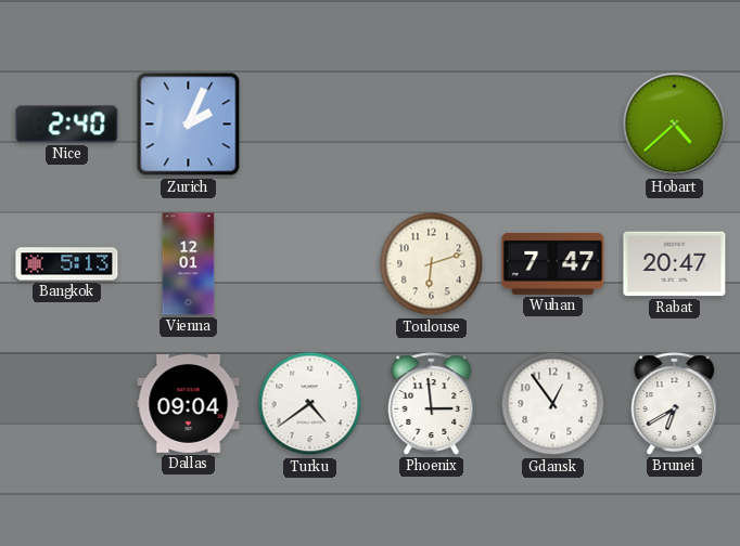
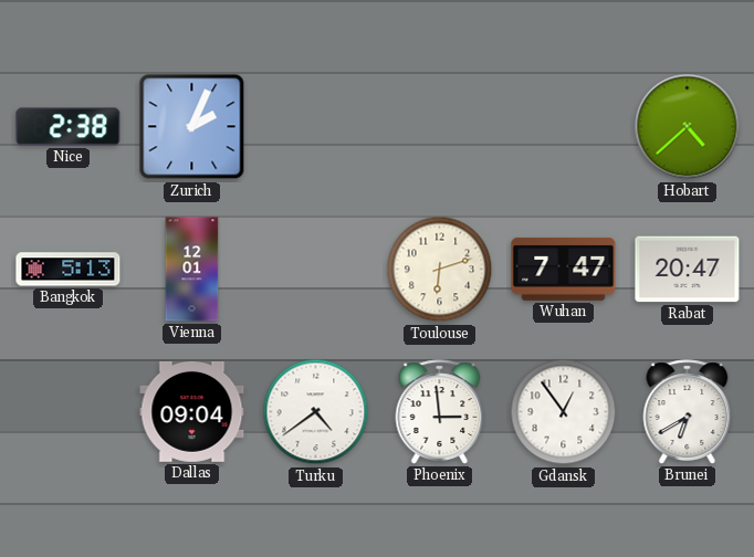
Nice: 2:40 -> 2:38 (69, 127)
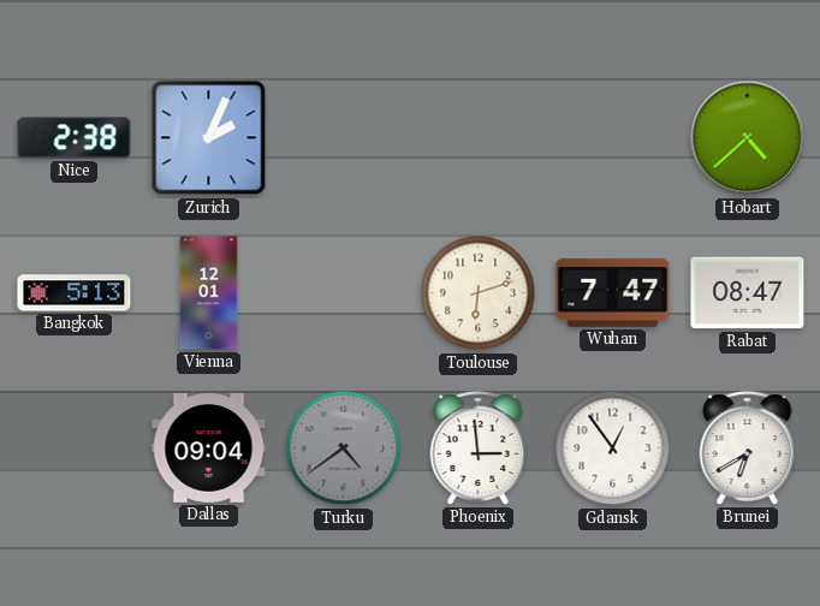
Rabat: 20:47 -> 08:47 (748, 293)
Turku dial: white -> grey (344, 448)
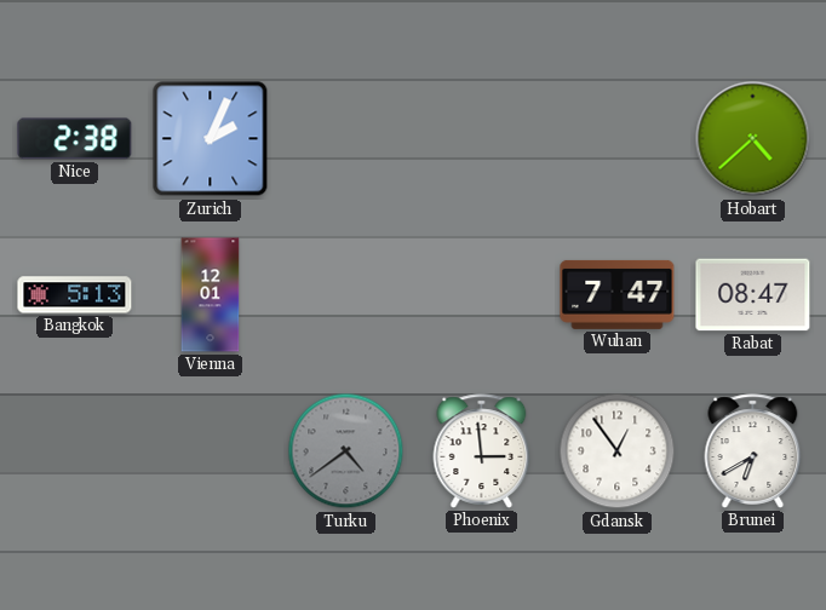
Toulouse: 6:12 -> none (479, 293)
Dallas: 09:04 -> none (209, 447)
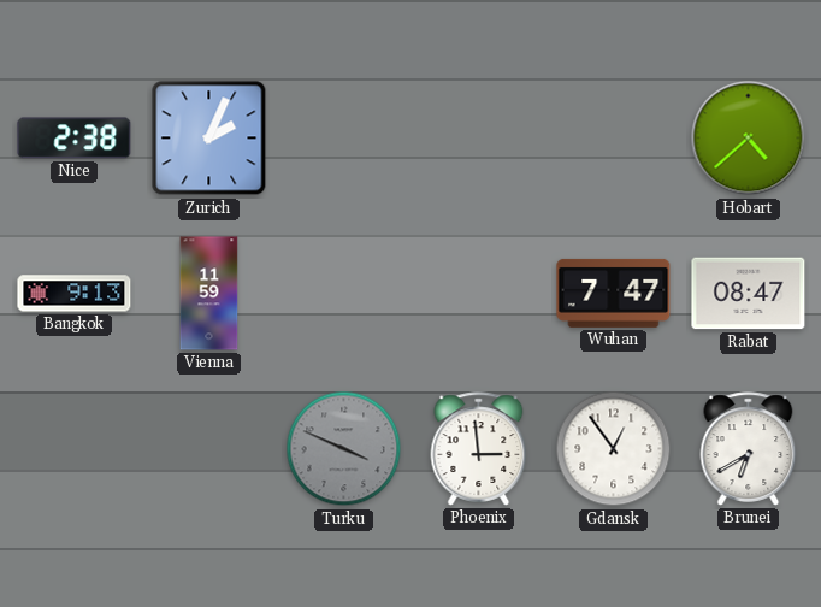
Bangkok: 5:13 -> 9:13 (75, 294)
Vienna: 12:01 -> 11:59 (209, 294)
Turku: 4:39 -> 3:49 (344, 449)
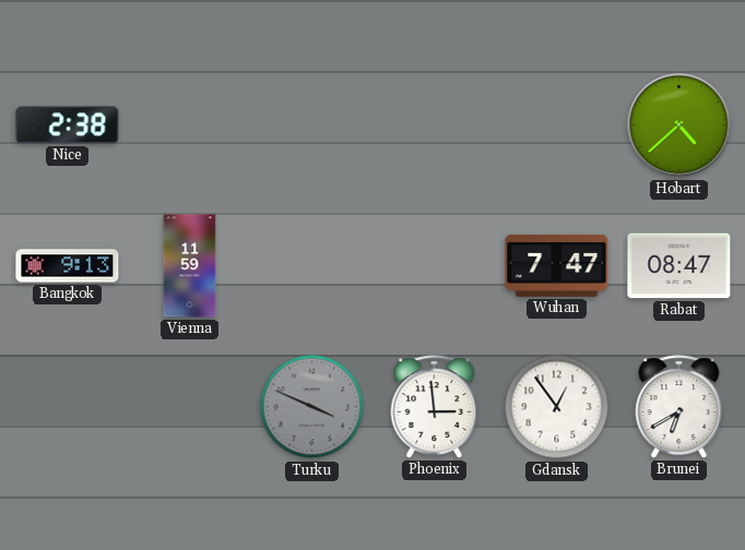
Zurich: 2:04 -> none (209, 139)
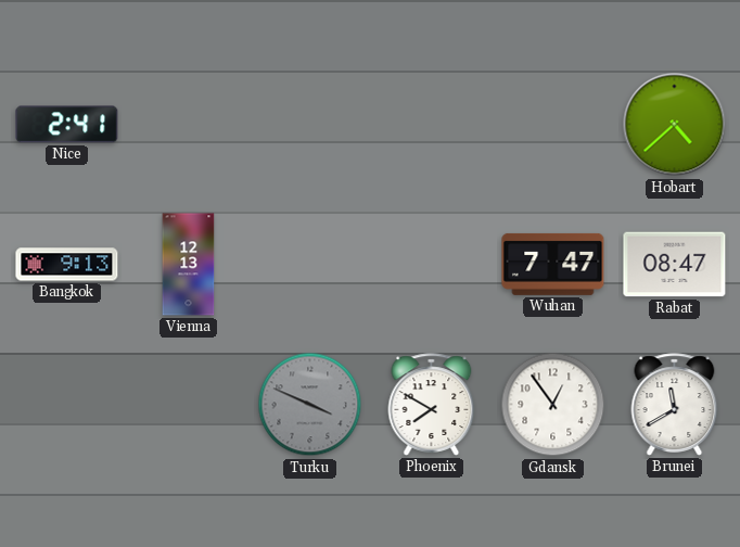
Nice: 2:38 -> 2:41 (67, 125)
Vienna: 11:59 -> 12:13 (189, 265)
Phoenix: 2:59 -> 7:50 (432, 405)
Brunei: 6:40 -> 11:40 (675, 405)
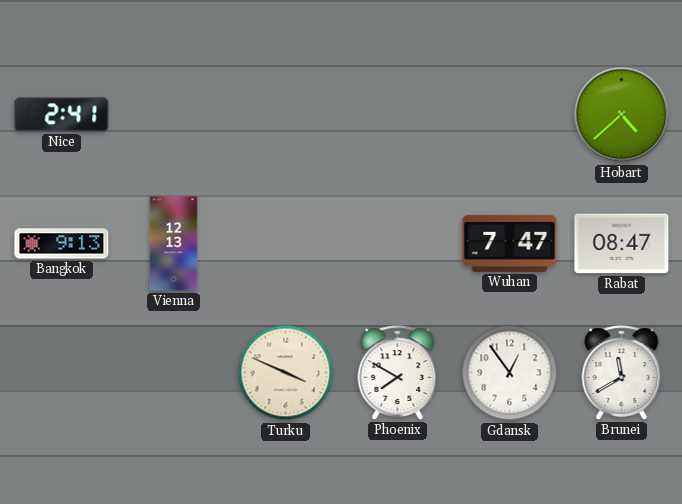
Turku dial: grey -> cream (286, 373)
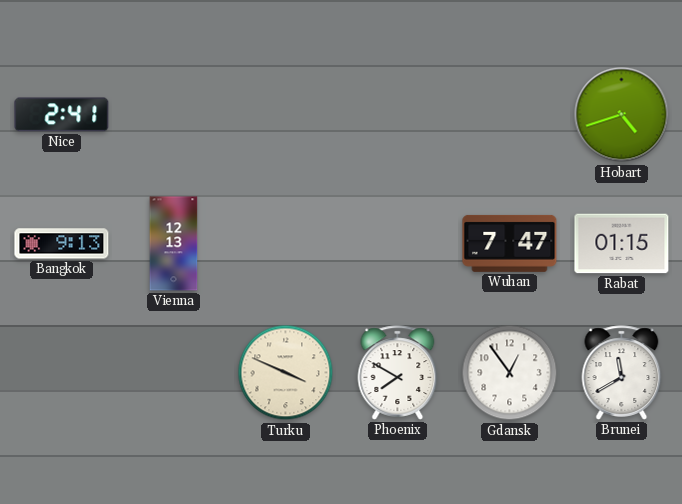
Hobart: 4:38 -> 4:42 (622, 115)
Rabat: 08:47 -> 01:15 (622, 244)
